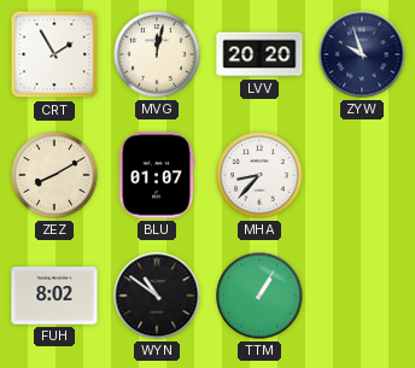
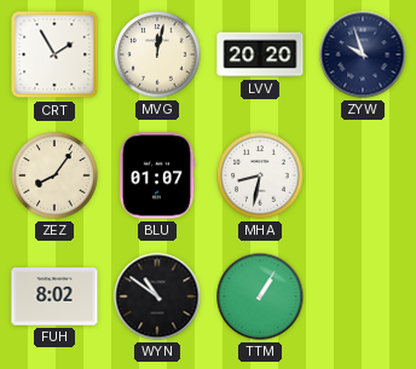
ZEZ: 8:10 -> 8:06 (54, 175)
MHA: 8:37 -> 8:32 (260, 175)
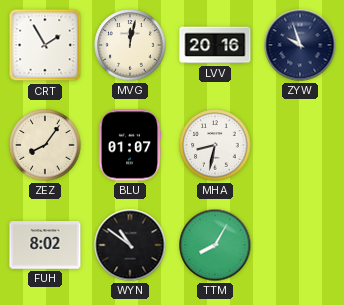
LVV: 20:20 -> 20:16 (215, 45)
TTM: 1:05 -> 8:05 (215, 245)
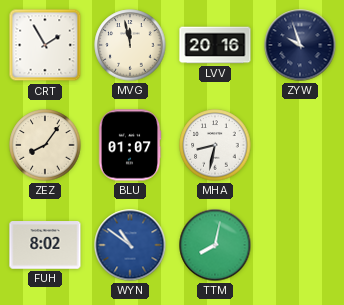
MVG: 12:02 -> 11:58 (130, 45)
WYN dial: black -> blue (130, 245)
TTM: 8:05 -> 8:02 (215, 245)
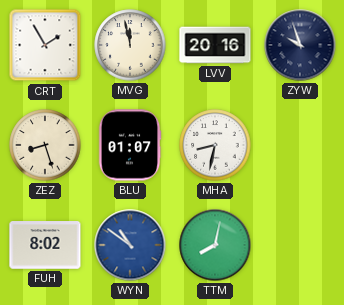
ZEZ: 8:06 -> 8:27 (45, 145)
